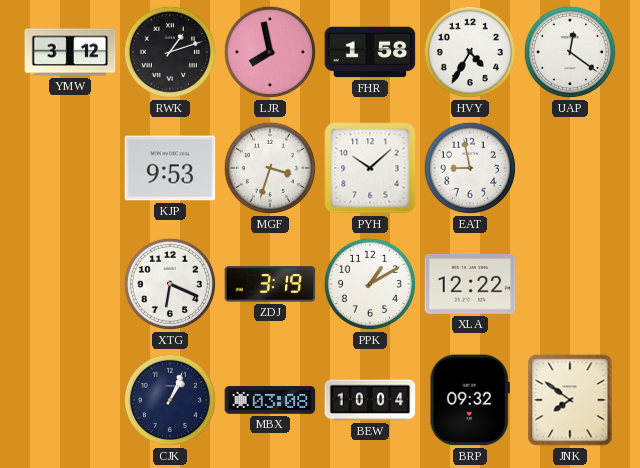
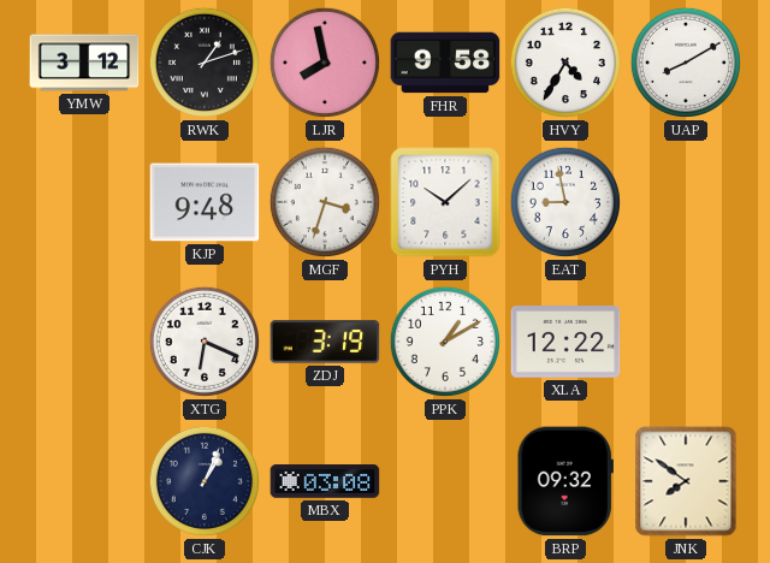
FHR: 1:58 -> 9:58 (445, 63)
UAP: 12:21 -> 8:10 (686, 63)
KJP: 9:53 -> 9:48 (205, 202)
BEW: 10:04 -> none (370, 400)
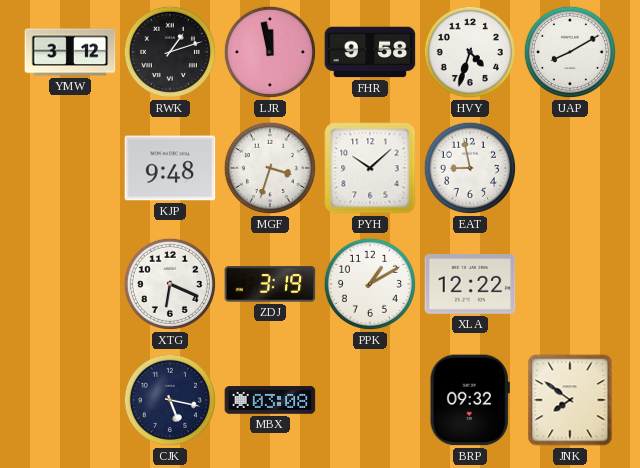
LJR: 7:58 -> 11:58 (270, 52)
HVY: 4:35 -> 4:33 (470, 52)
CJK: 1:04 -> 5:17 (170, 400)
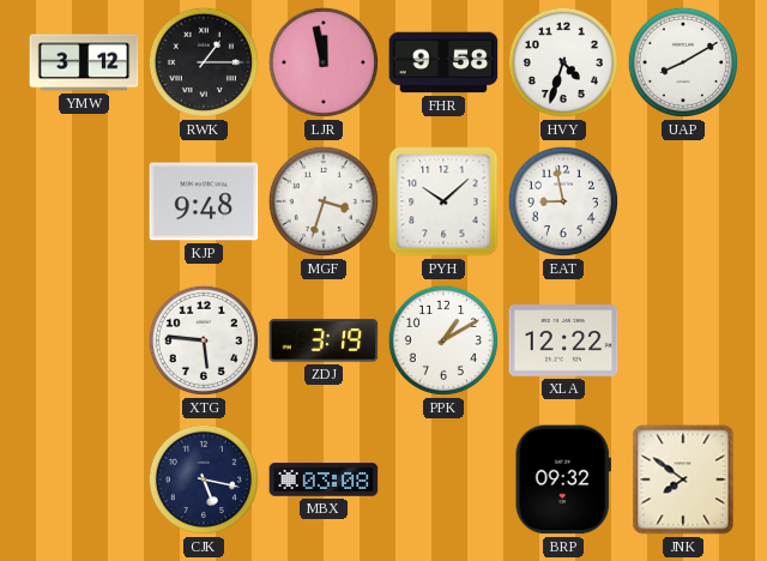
RWK: 1:12 -> 1:15 (204, 62)
XTG: 6:19 -> 5:46 (204, 340)
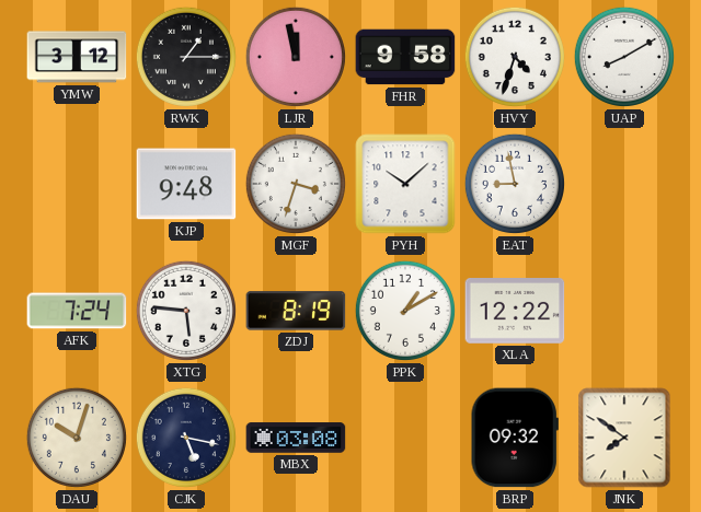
AFK: none -> 7:24 (77, 311)
ZDJ: 3:19 -> 8:19 (296, 311)
DAU: none -> 10:03 (77, 438)
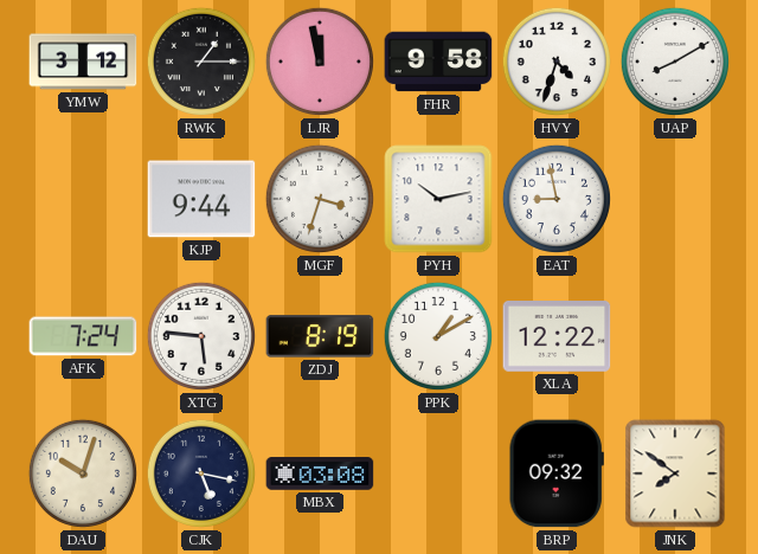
KJP: 9:48 -> 9:44 (201, 199)
PYH: 10:08 -> 10:13 (438, 199)
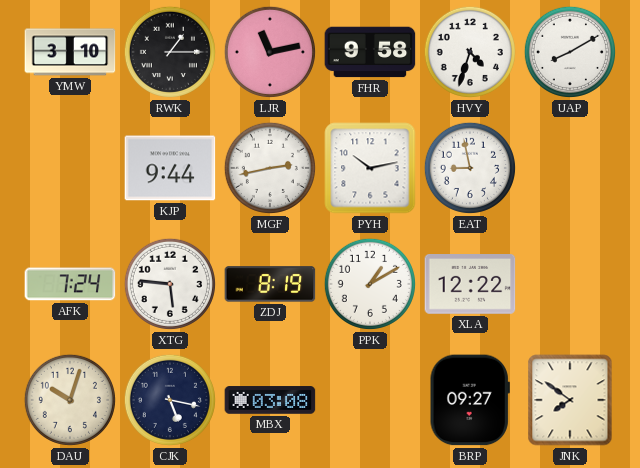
YMW: 3:12 -> 3:10 (70, 52)
LJR: 11:58 -> 11:13 (270, 52)
MGF: 3:33 -> 2:43 (270, 168)
BRP: 09:32 -> 09:27 (470, 400)
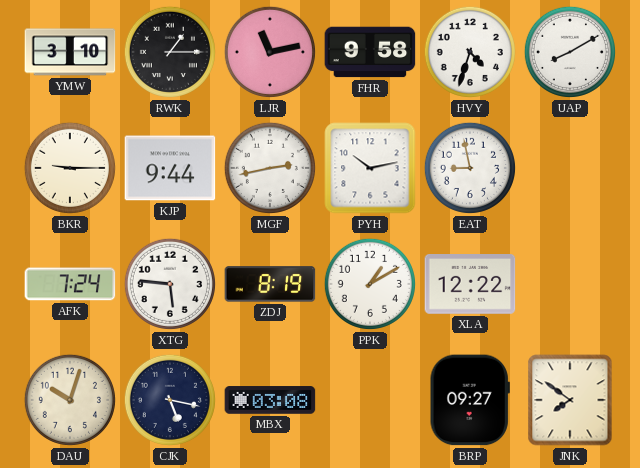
BKR: none -> 9:15 (70, 168)
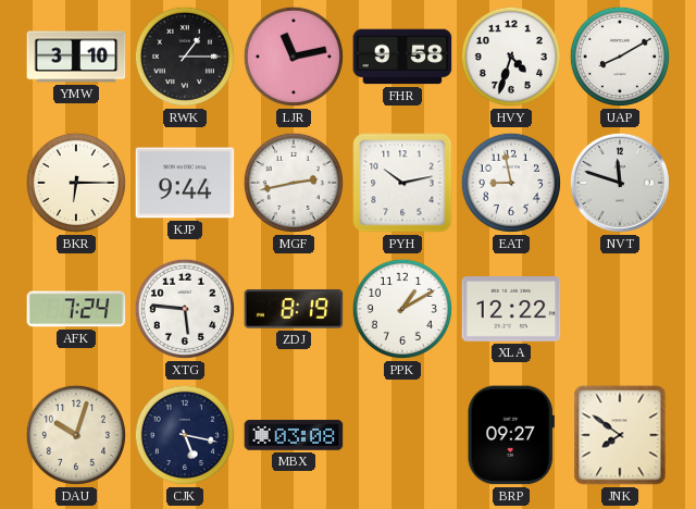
BKR: 9:15 -> 6:15 (76, 183)
NVT: none -> 11:48 (620, 183)
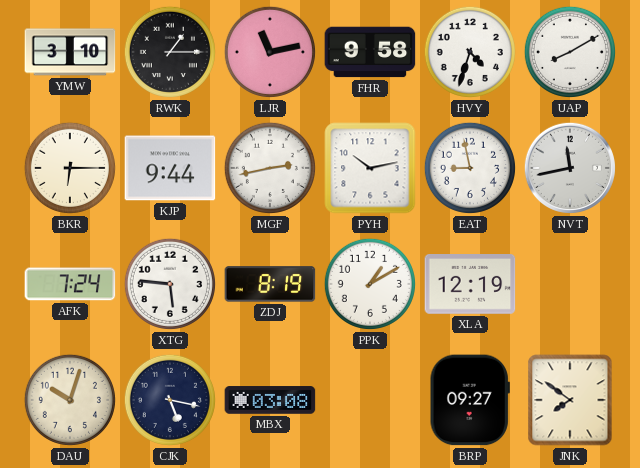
NVT: 11:48 -> 11:43 (570, 168)
XLA: 12:22 -> 12:19 (470, 285)
